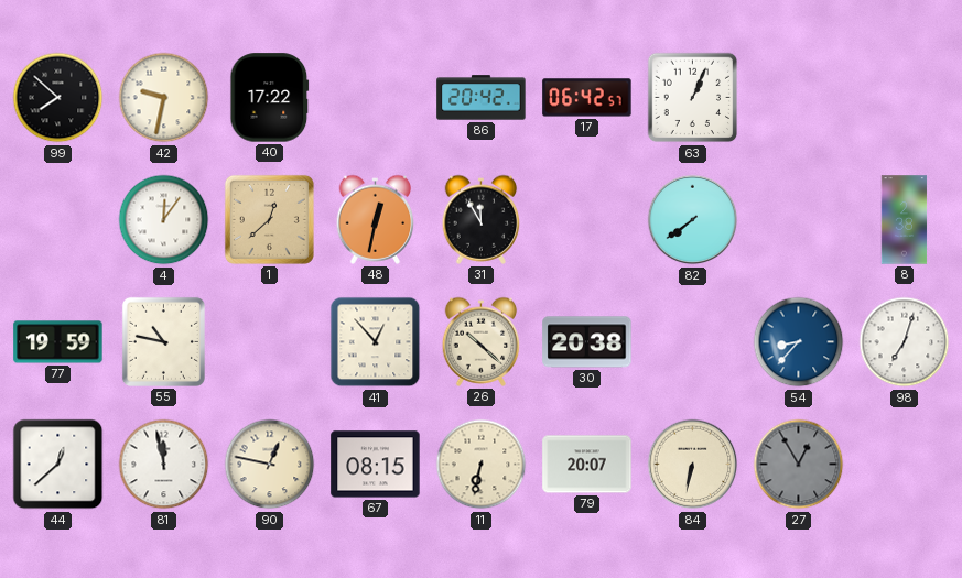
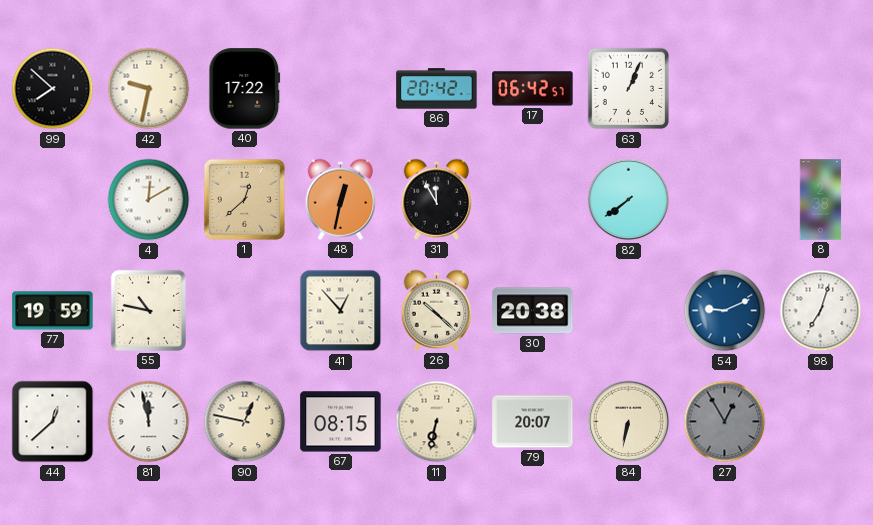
4: 12:06 -> 12:10 (149, 200)
54: 8:37 -> 9:11 (725, 311)
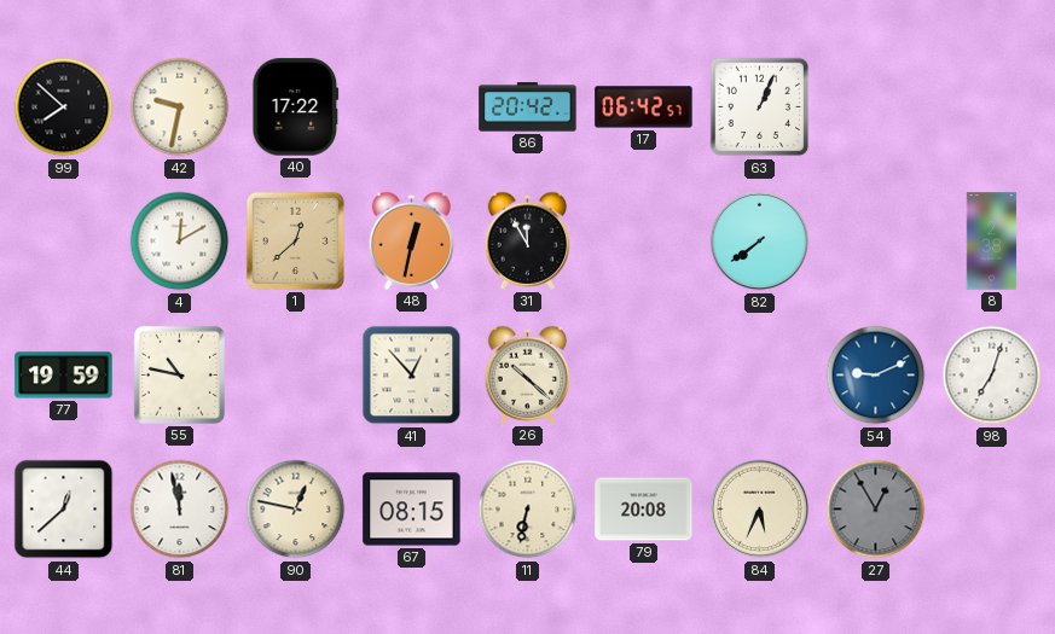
30: 20:38 -> none (533, 311)
79: 20:07 -> 20:08 (644, 510)
84: 6:32 -> 5:34 (760, 510)
